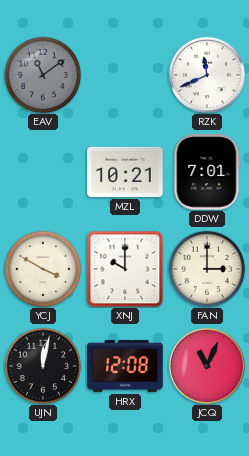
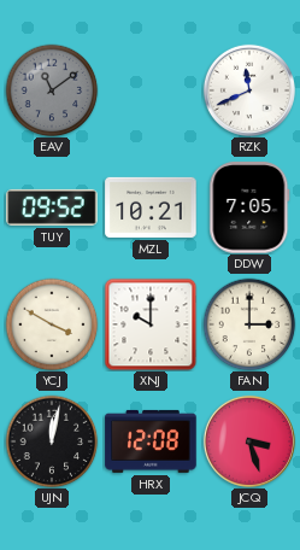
TUY: none -> 09:52 (52, 207)
DDW: 7:01 -> 7:05 (249, 207)
JCQ: 11:04 -> 3:27 (249, 441)
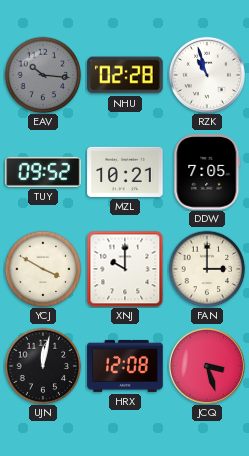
EAV: 11:09 -> 10:16 (43, 75)
NHU: none -> 02:28 (125, 75)
RZK: 11:41 -> 10:57 (207, 75)
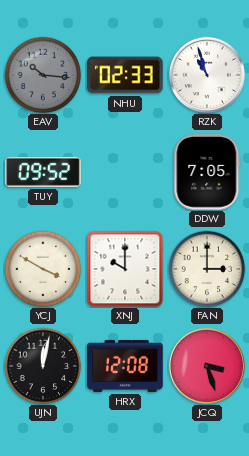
NHU: 02:28 -> 02:33 (125, 75)
MZL: 10:21 -> none (125, 172)
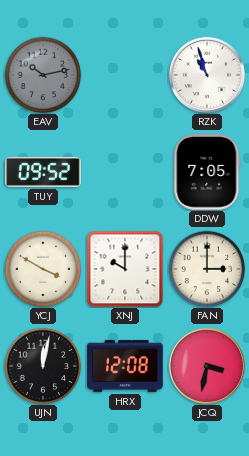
EAV: 10:16 -> 10:13 (43, 75)
NHU: 02:33 -> none (125, 75)
JCQ: 3:27 -> 3:32 (207, 366)
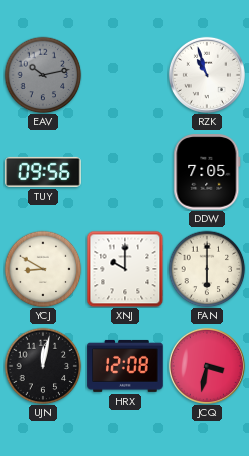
TUY: 09:52 -> 09:56 (43, 172)
YCJ: 3:50 -> 8:50 (43, 269)
FAN: 3:00 -> 6:00 (207, 269)
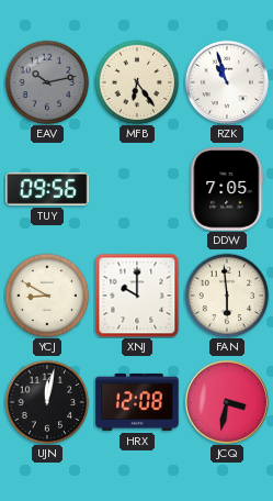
MFB: none -> 6:24 (137, 82)
FAN: 6:00 -> 5:59 (227, 296)
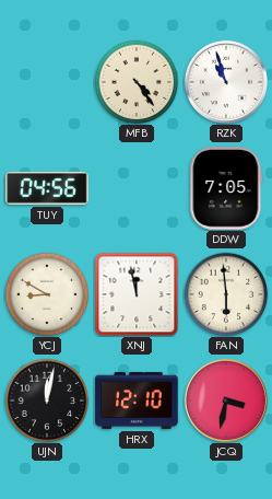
EAV: 10:13 -> none (47, 82)
MFB: 6:24 -> 4:24 (137, 82)
TUY: 09:56 -> 04:56 (47, 188)
XNJ: 10:00 -> 11:58 (137, 294)
HRX: 12:08 -> 12:10 (137, 401)
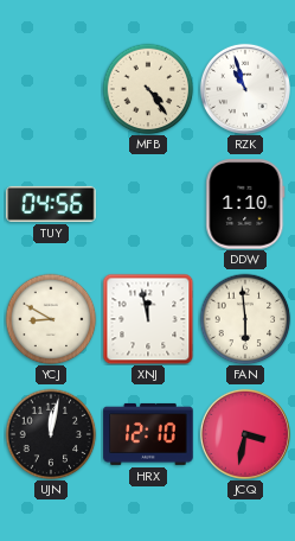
DDW: 7:05 -> 1:10 (245, 204)
